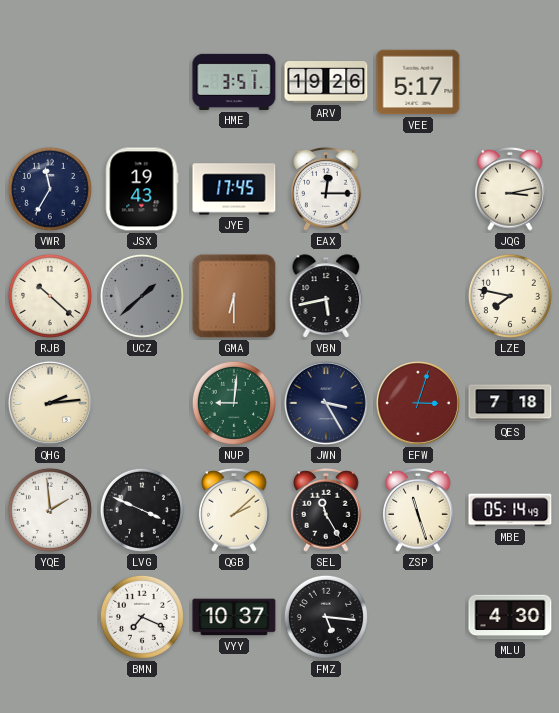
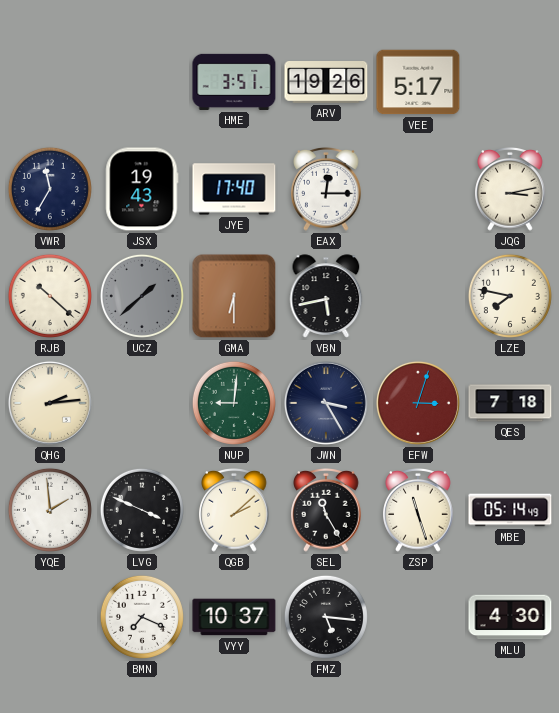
JYE: 17:45 -> 17:40 (234, 189)
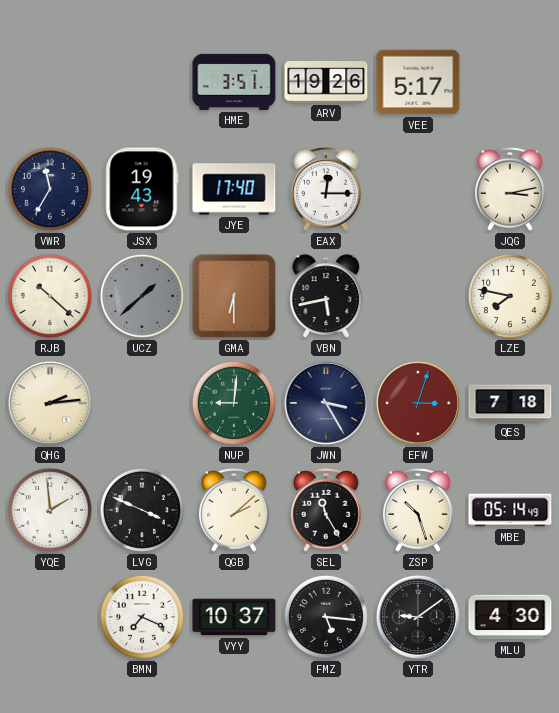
ZSP: 11:27 -> 10:27 (418, 511)
YTR: none -> 9:09 (418, 617)
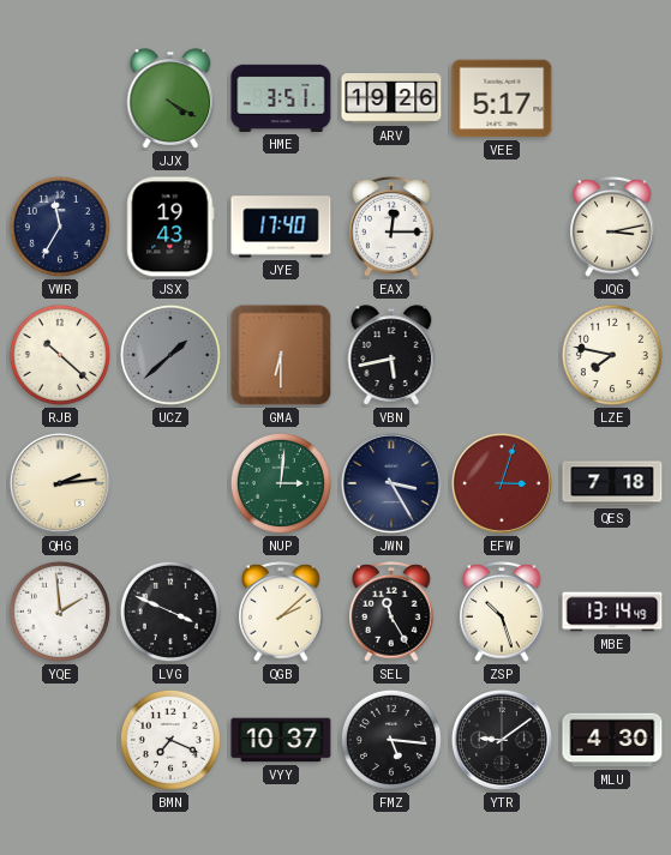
JJX: none -> 4:20 (170, 98)
NUP: 9:01 -> 3:01 (281, 483)
MBE: 05:14 -> 13:14 (612, 612)
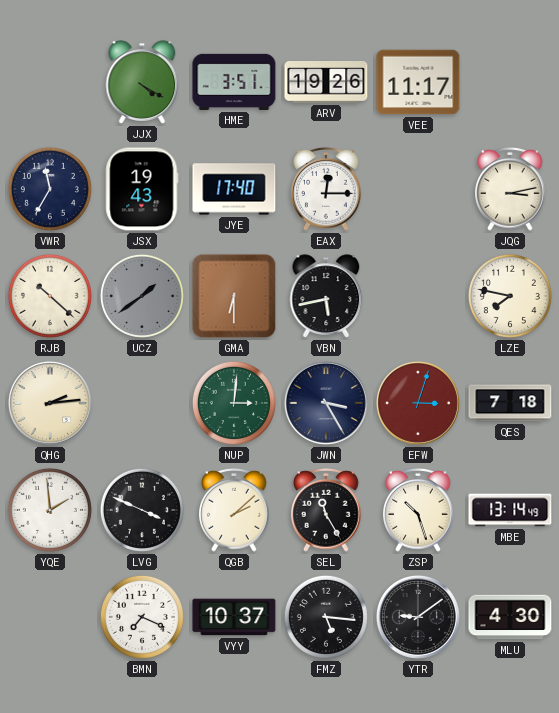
VEE: 5:17 -> 11:17 (418, 82)
UCZ: 1:38 -> 1:39 (142, 296)
